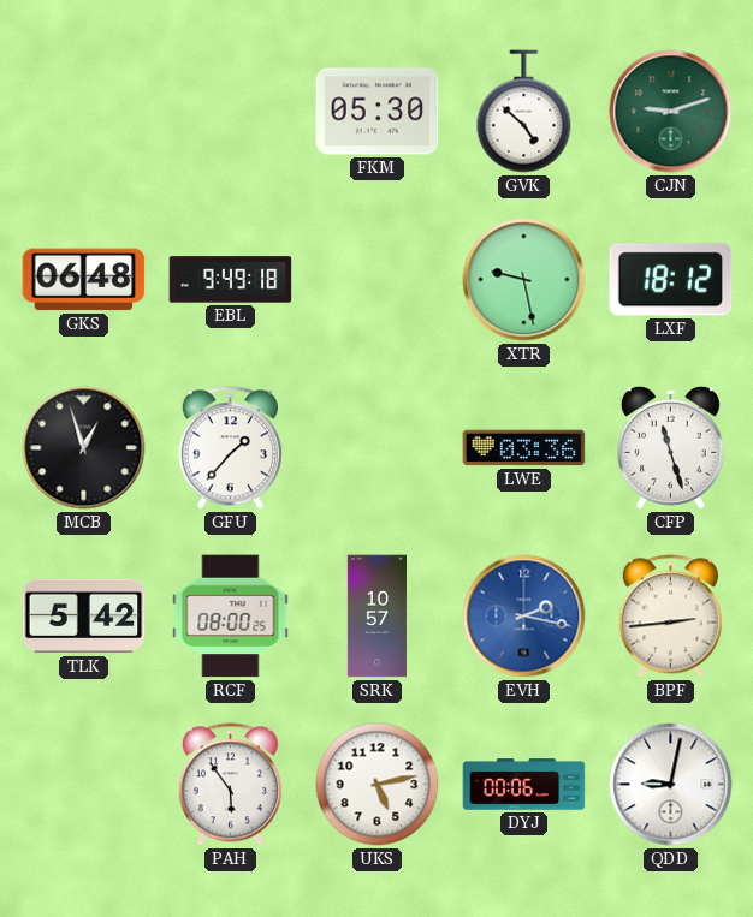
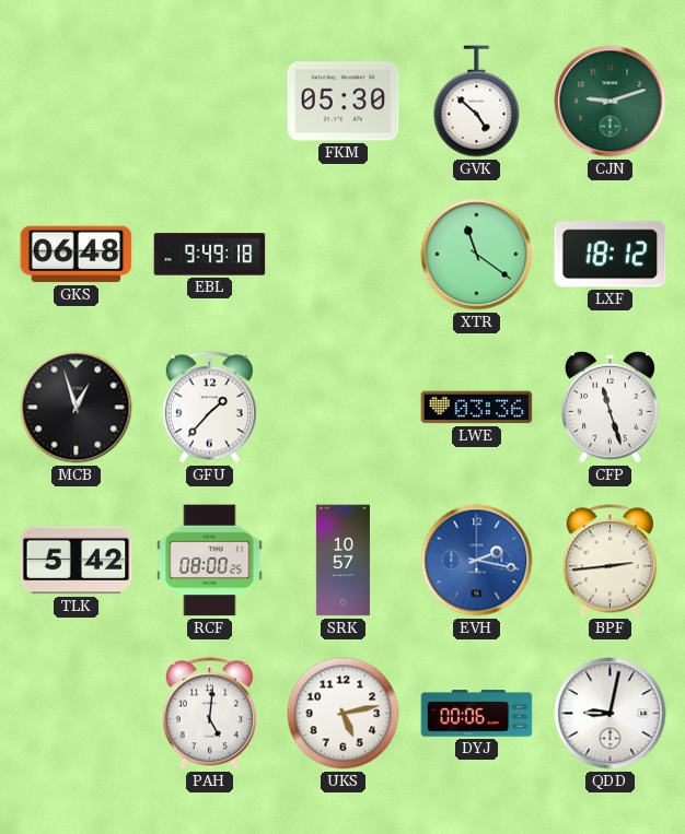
XTR: 9:28 -> 11:21 (477, 255)
PAH: 5:54 -> 5:01 (209, 714)
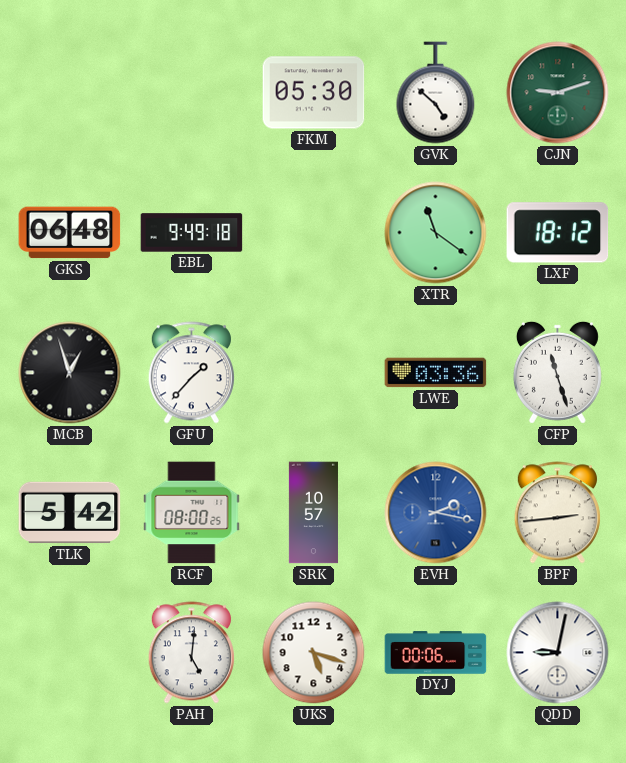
UKS: 5:13 -> 5:18 (314, 653)
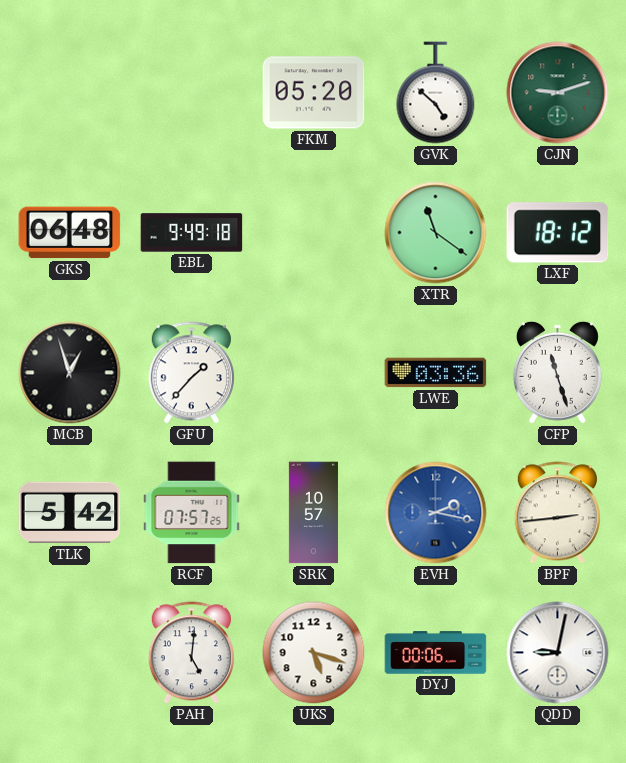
FKM: 05:30 -> 05:20 (314, 93)
RCF: 08:00 -> 07:57 (192, 513)
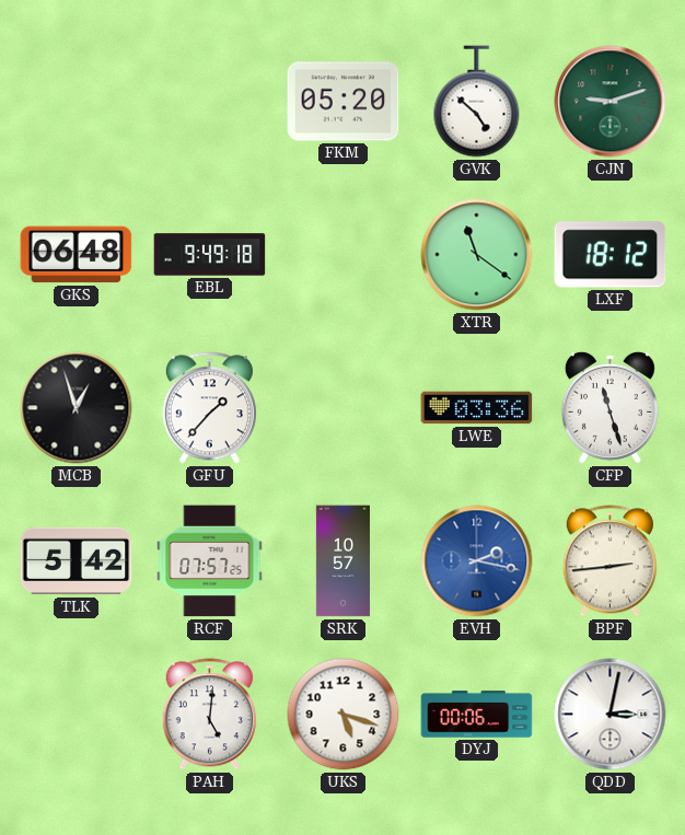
QDD: 9:02 -> 3:02 (611, 715)
